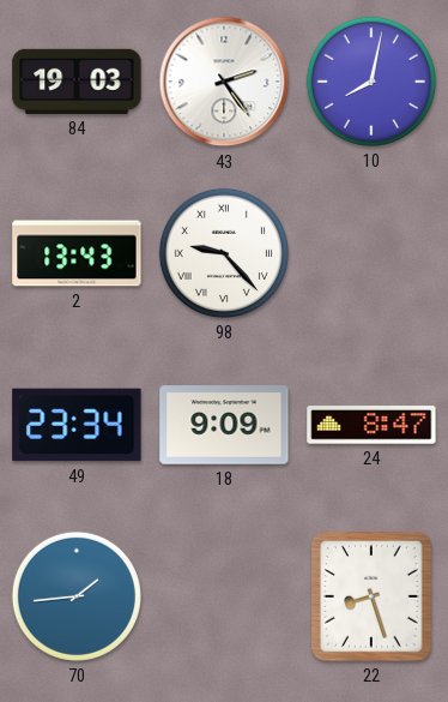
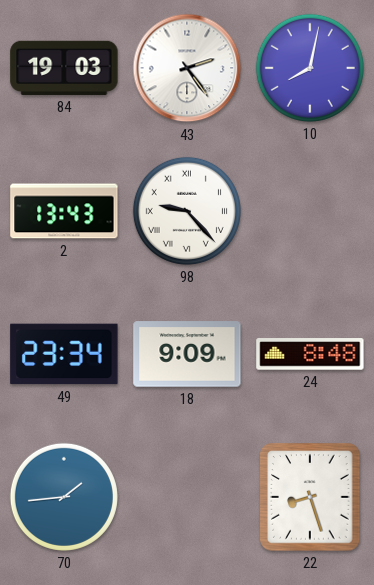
24: 8:47 -> 8:48 (310, 354)
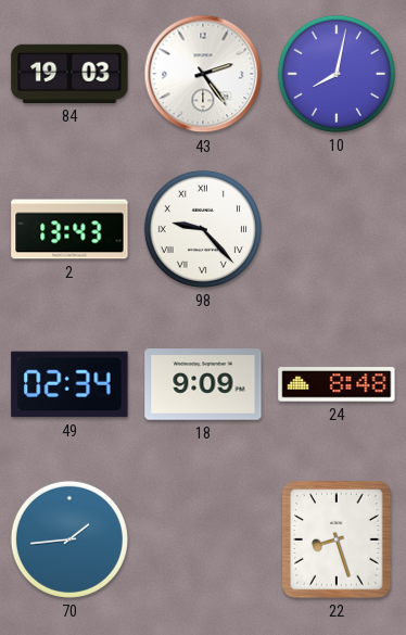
49: 23:34 -> 02:34 (69, 384)
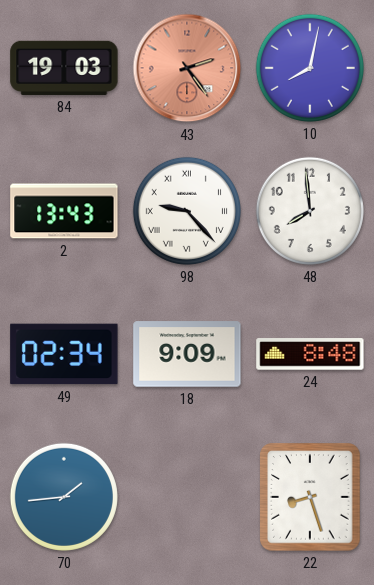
43 dial: white -> salmon (187, 68)
48: none -> 7:59 (310, 211)
